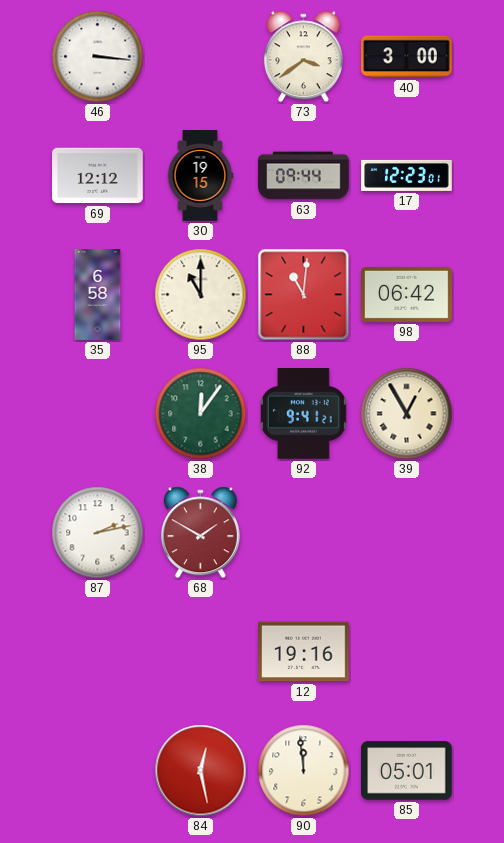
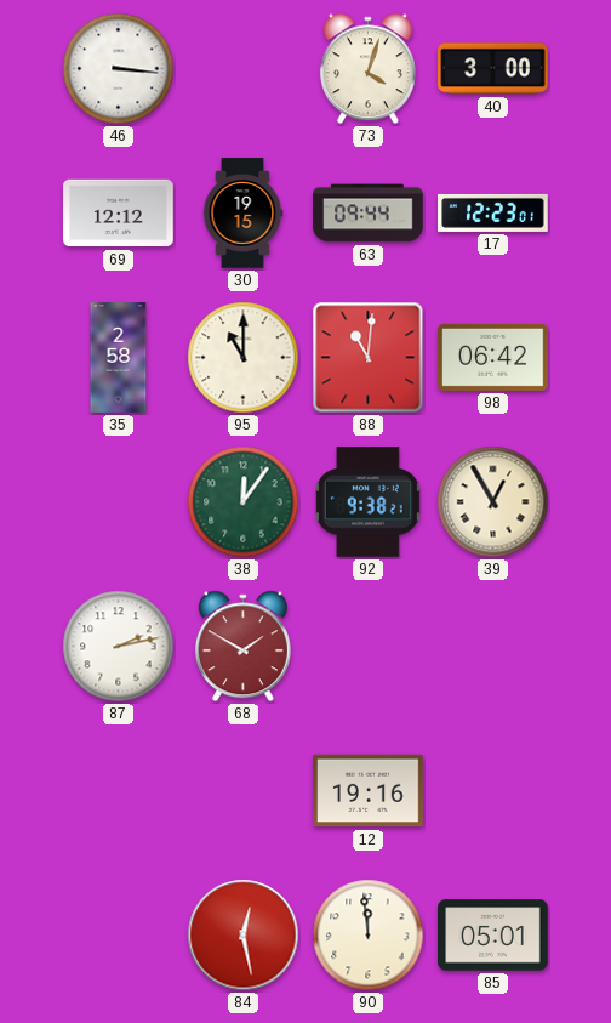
73: 3:39 -> 4:03 (367, 69)
35: 6:58 -> 2:58 (119, 358)
92: 9:41 -> 9:38 (367, 502)
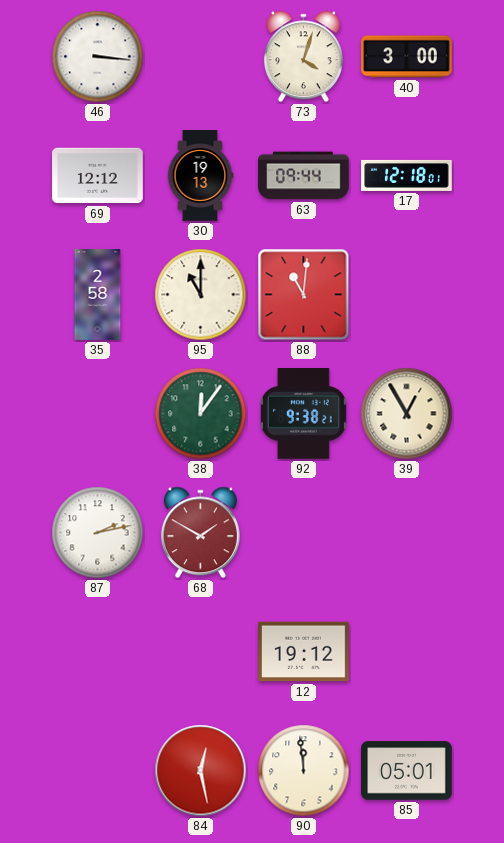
30: 19:15 -> 19:13 (200, 176)
17: 12:23 -> 12:18 (407, 175)
98: 06:42 -> none (493, 357)
12: 19:16 -> 19:12 (304, 652)
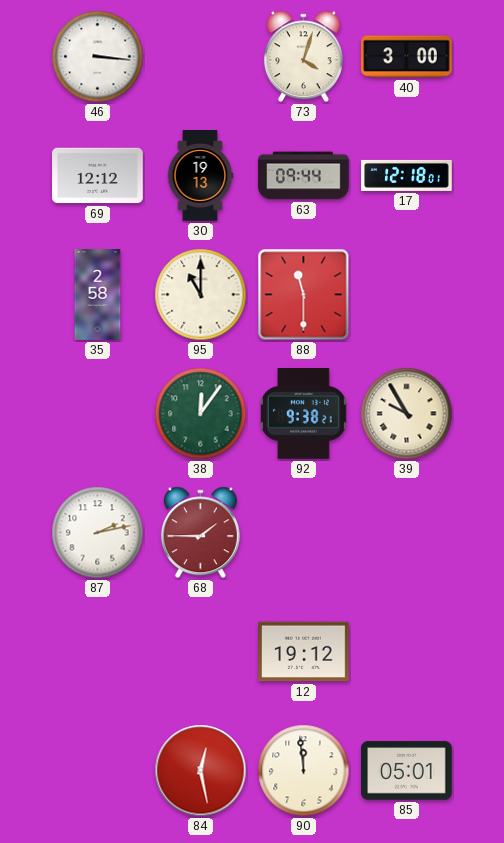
88: 11:01 -> 11:30 (304, 295)
39: 12:55 -> 9:55 (407, 414)
68: 1:50 -> 1:45 (200, 533)
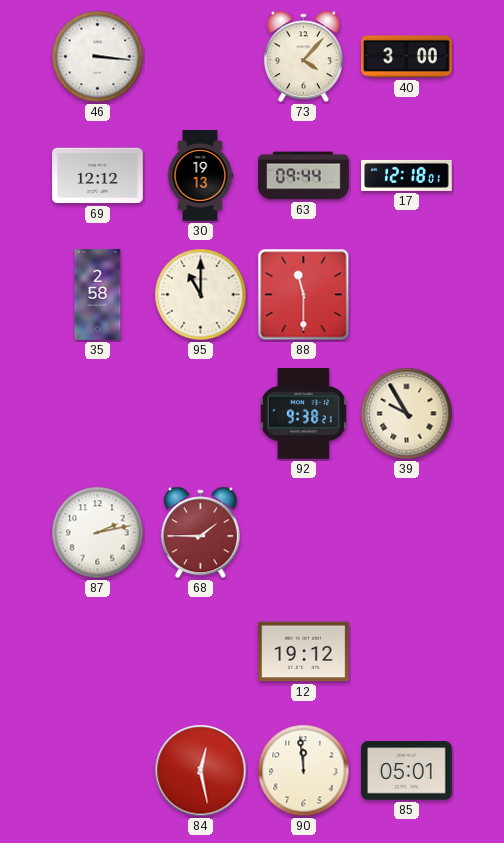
73: 4:03 -> 4:07 (303, 57)
38: 12:06 -> none (201, 414)
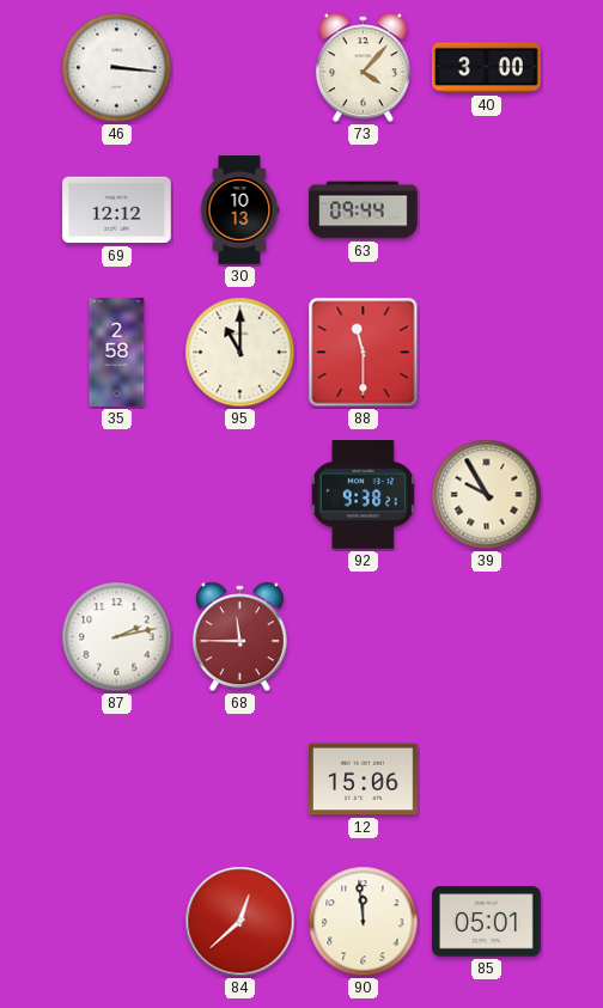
30: 19:13 -> 10:13 (239, 210)
17: 12:18 -> none (407, 175)
68: 1:45 -> 11:45 (239, 637)
12: 19:12 -> 15:06 (364, 780)
84: 12:28 -> 12:38 (240, 922)
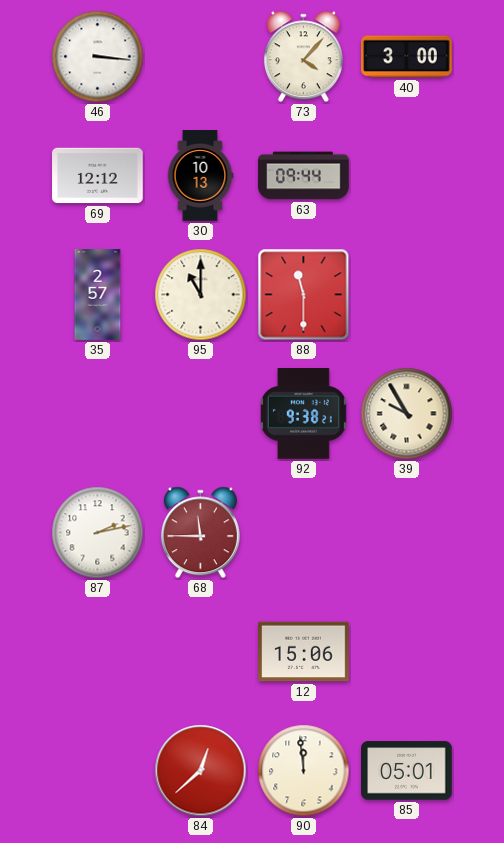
35: 2:58 -> 2:57 (98, 295)
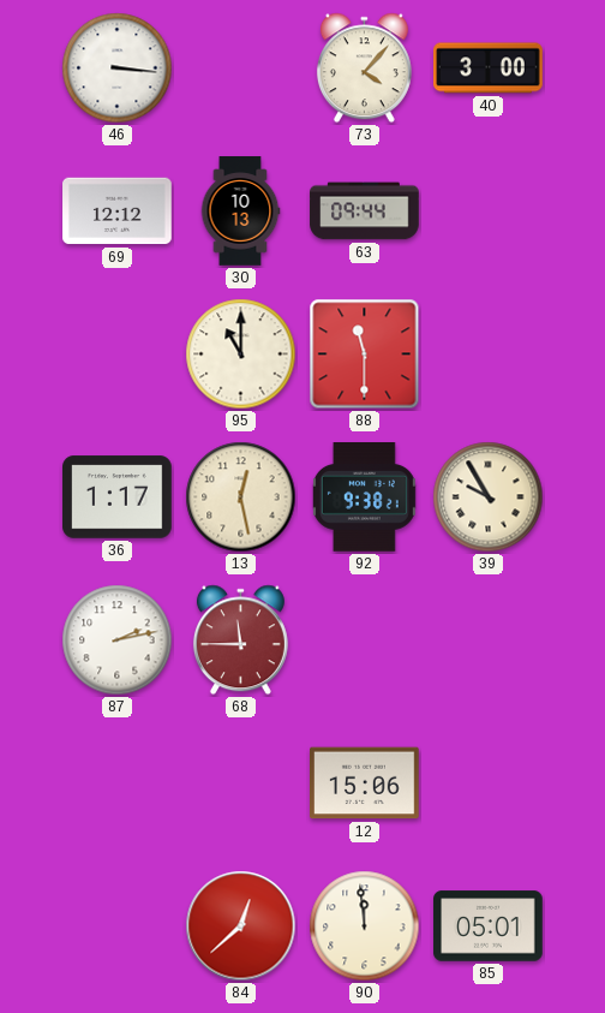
35: 2:57 -> none (98, 295)
36: none -> 1:17 (118, 497)
13: none -> 12:28 (241, 497)
